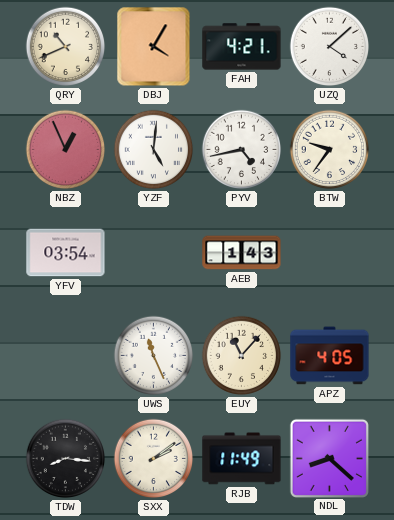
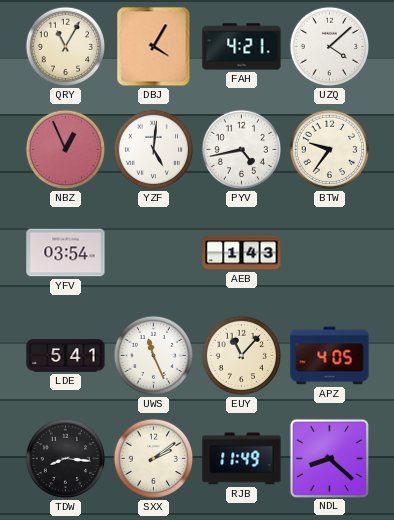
QRY: 10:41 -> 11:05 (66, 47)
LDE: none -> 5:41 (66, 356)
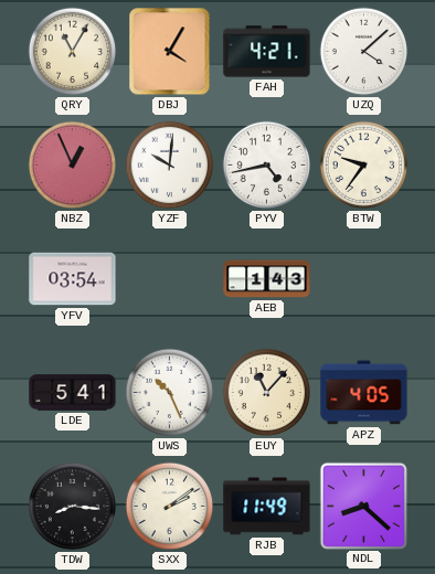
YZF: 5:01 -> 10:01 (170, 166)
UWS: 11:26 -> 10:26 (170, 393)
